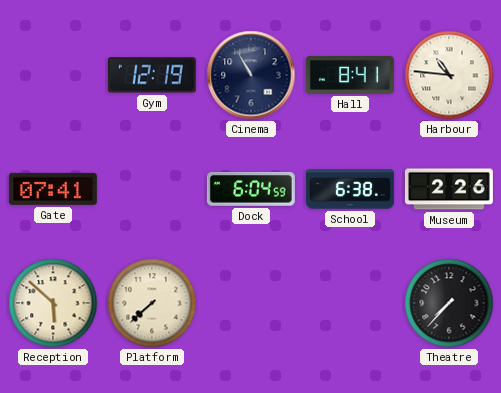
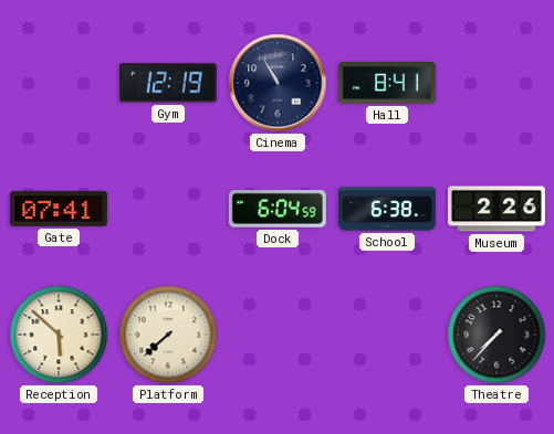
Harbour: 10:46 -> none (449, 75)
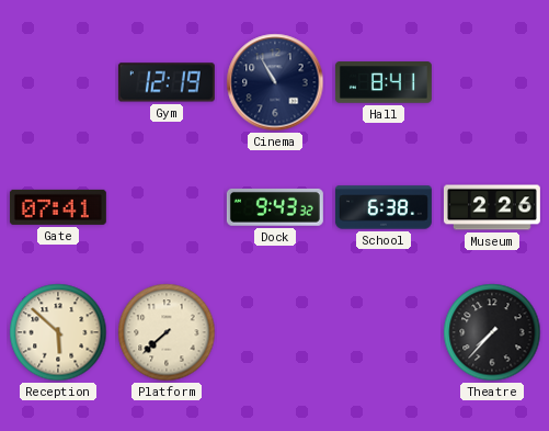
Dock: 6:04 -> 9:43 (275, 207)
